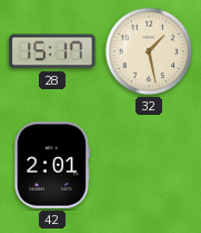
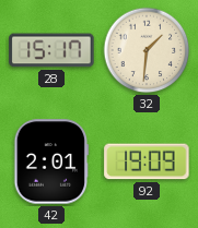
32: 1:28 -> 1:31 (147, 50)
92: none -> 19:09 (147, 161)
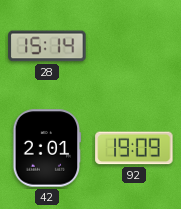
28: 15:17 -> 15:14 (47, 46)
32: 1:31 -> none (147, 50)
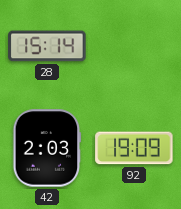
42: 2:01 -> 2:03 (47, 148)
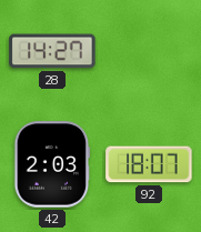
28: 15:14 -> 14:27 (52, 51)
92: 19:09 -> 18:07 (149, 164)
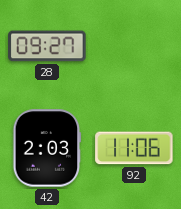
28: 14:27 -> 09:27 (47, 46)
92: 18:07 -> 11:06 (134, 148)
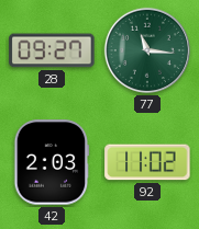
77: none -> 11:16 (147, 50)
92: 11:06 -> 11:02 (147, 162)
